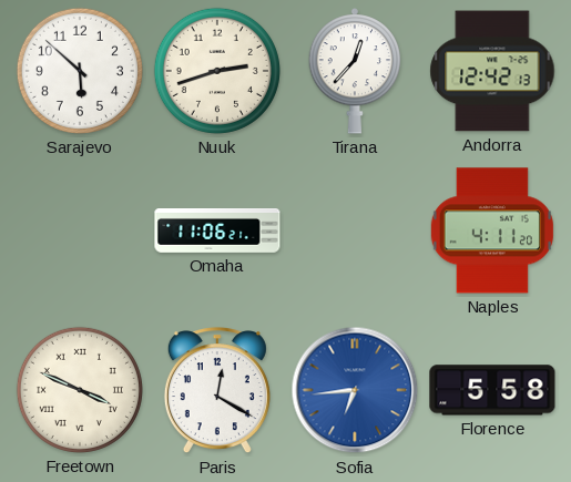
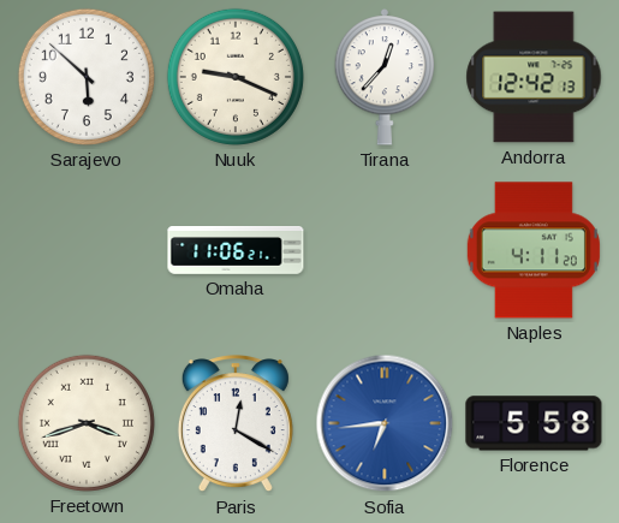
Nuuk: 2:42 -> 9:19 (236, 77)
Freetown: 3:49 -> 3:42 (87, 423)
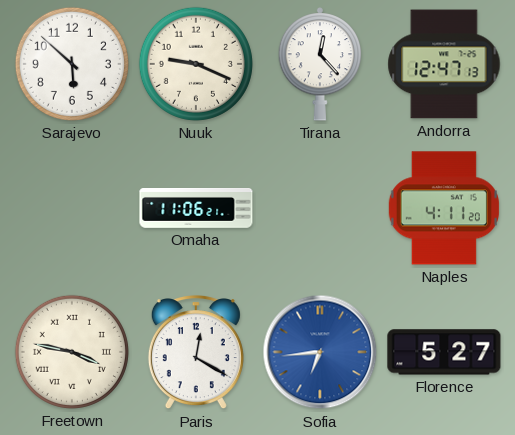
Tirana: 12:37 -> 12:23 (320, 65)
Andorra: 12:42 -> 12:47 (444, 64)
Freetown: 3:42 -> 3:47 (72, 352)
Florence: 5:58 -> 5:27 (444, 352)
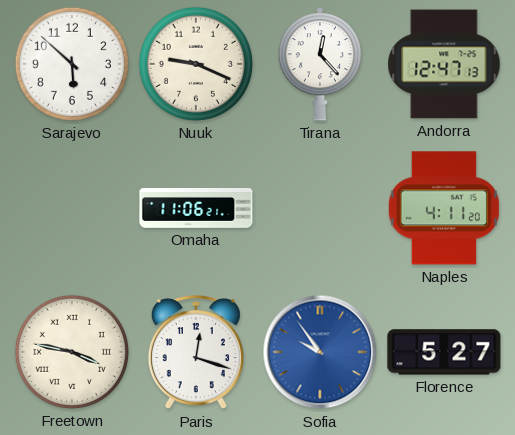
Paris: 12:20 -> 12:18 (196, 353)
Sofia: 6:44 -> 9:54 (320, 352)
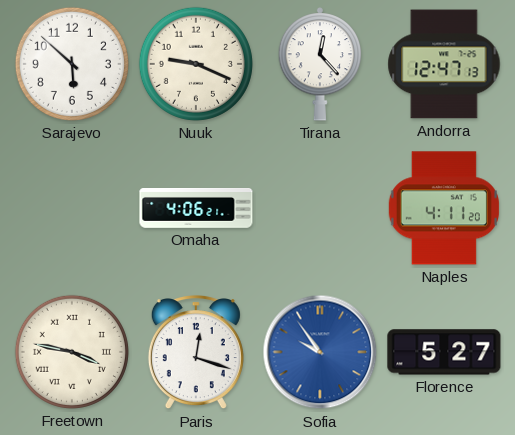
Omaha: 11:06 -> 4:06 (196, 209)
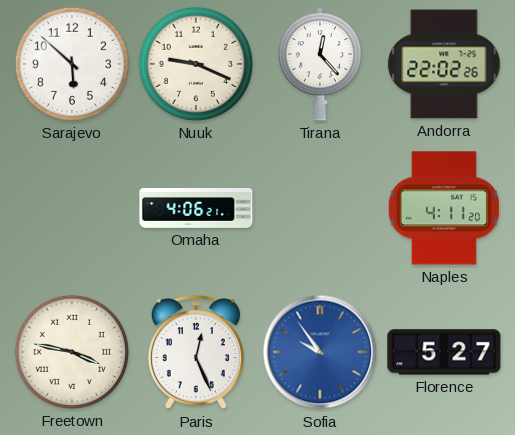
Andorra: 12:47 -> 22:02 (444, 64)
Paris: 12:18 -> 12:26 (196, 353)
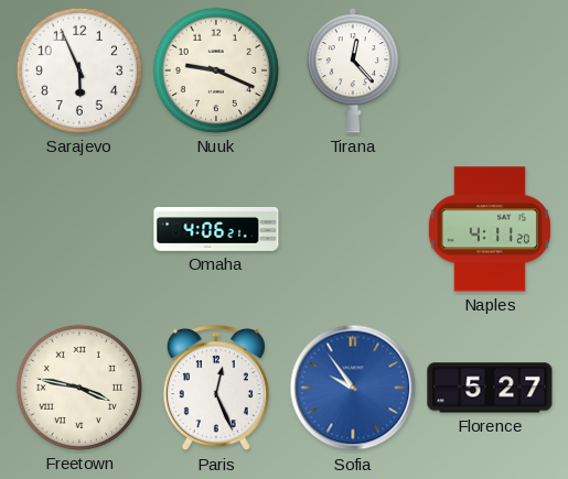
Sarajevo: 5:52 -> 5:56 (79, 70)
Andorra: 22:02 -> none (444, 64)
